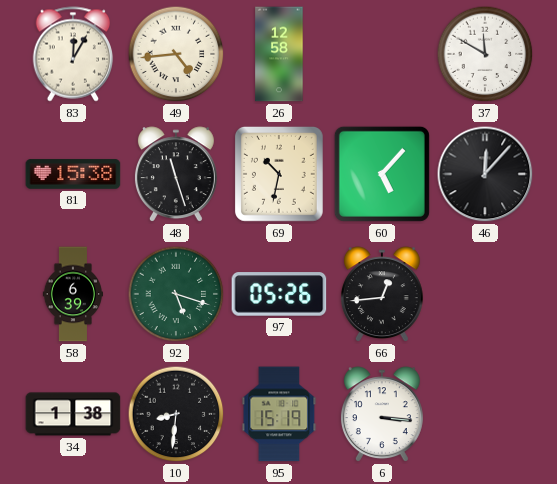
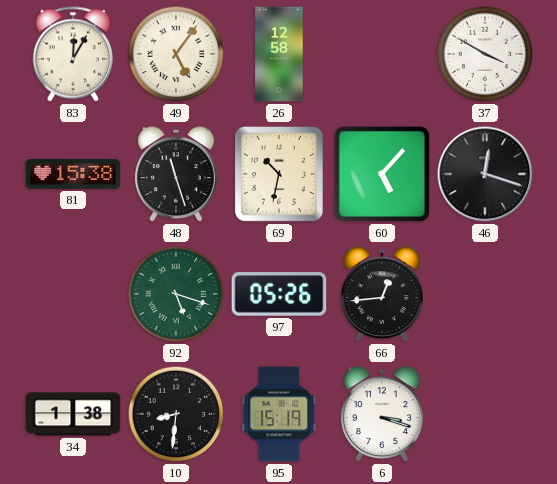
49: 4:44 -> 5:06 (176, 54)
37: 11:50 -> 3:50 (485, 54)
46: 12:07 -> 12:18 (485, 174)
58: 6:39 -> none (72, 294)
6: 3:16 -> 3:18 (382, 415)
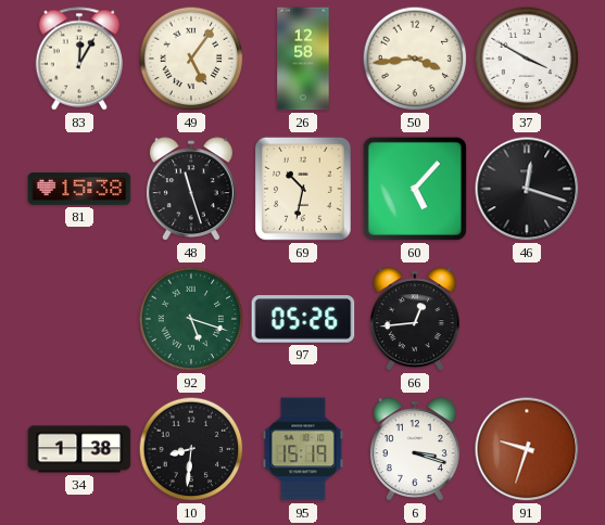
50: none -> 3:44 (415, 59)
91: none -> 9:33 (527, 449)
